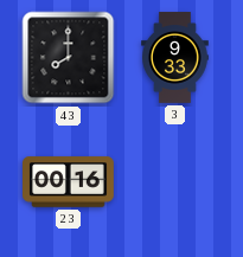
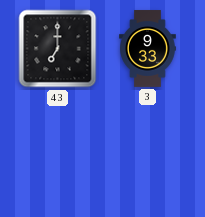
43: 8:00 -> 7:00 (58, 49)
23: 00:16 -> none (69, 182)
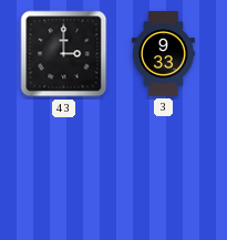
43: 7:00 -> 3:00 (64, 54)
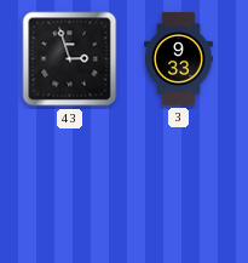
43: 3:00 -> 2:57 (70, 59)
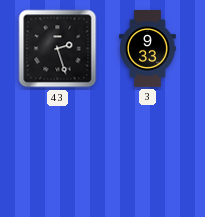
43: 2:57 -> 2:27 (58, 49)
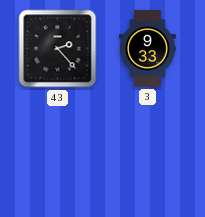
43: 2:27 -> 2:23 (58, 49)
